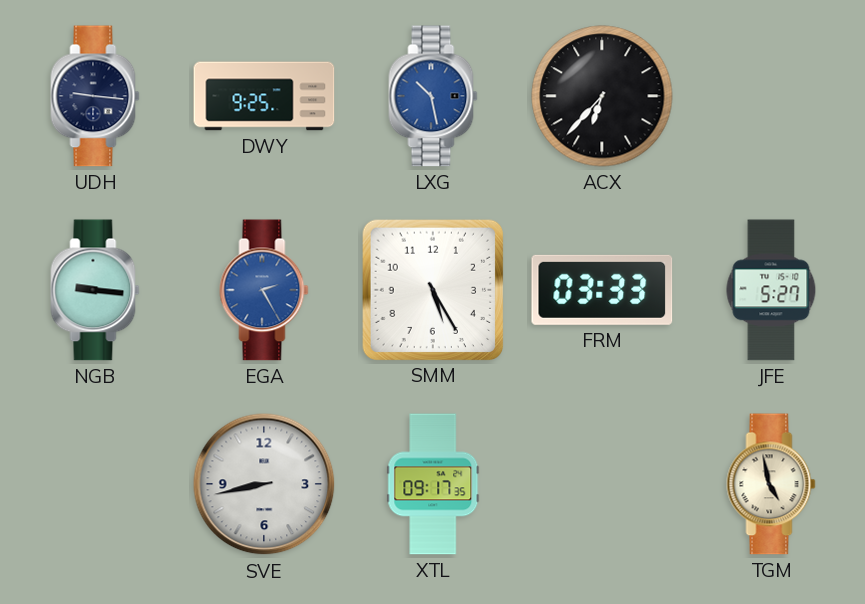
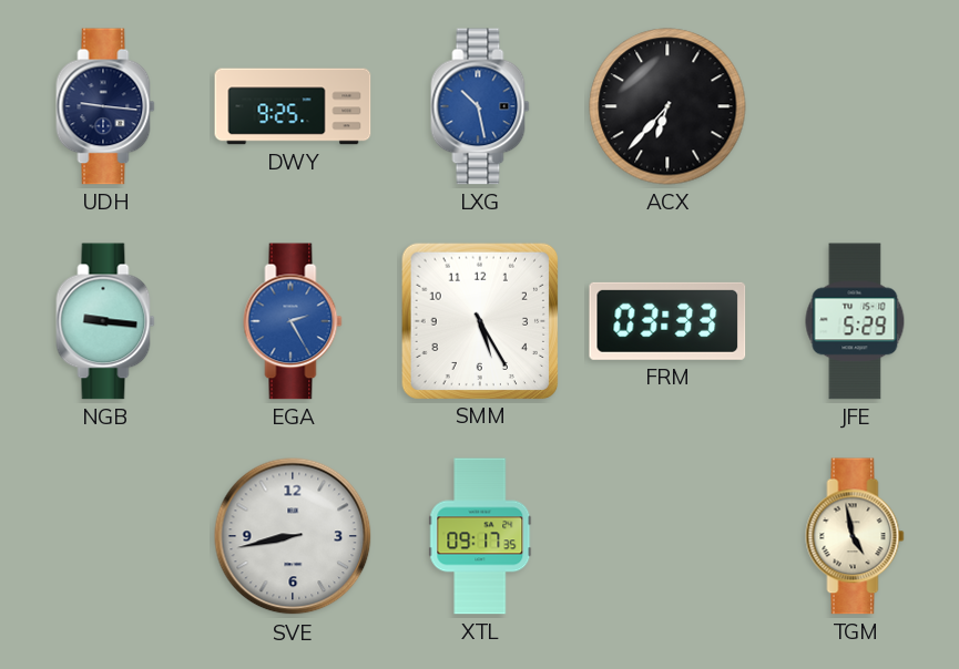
JFE: 5:27 -> 5:29 (855, 321)
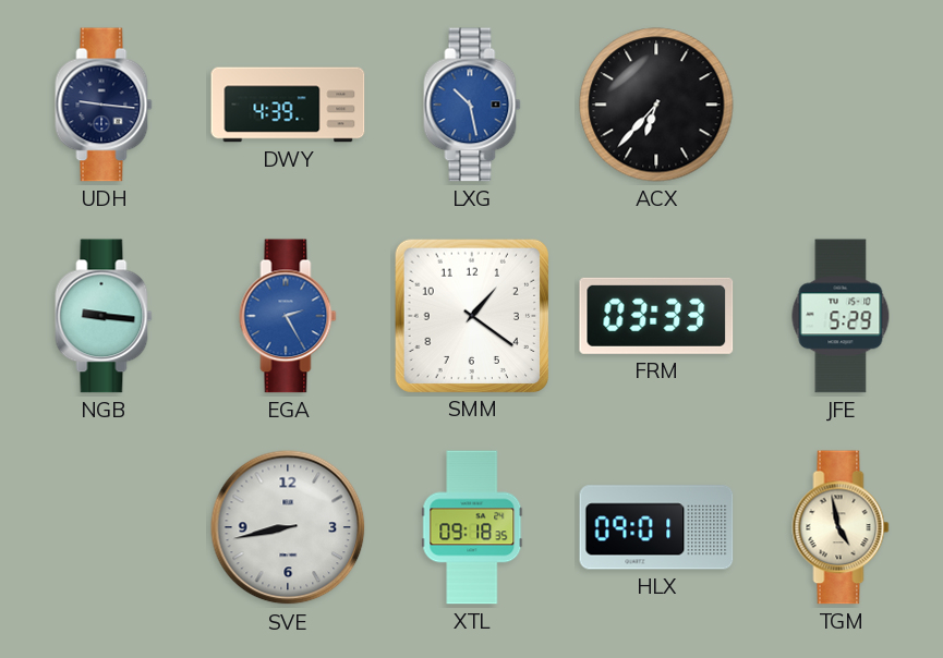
DWY: 9:25 -> 4:39 (288, 105)
SMM: 5:25 -> 1:21 (471, 315)
XTL: 09:17 -> 09:18 (472, 527)
HLX: none -> 09:01 (656, 527)
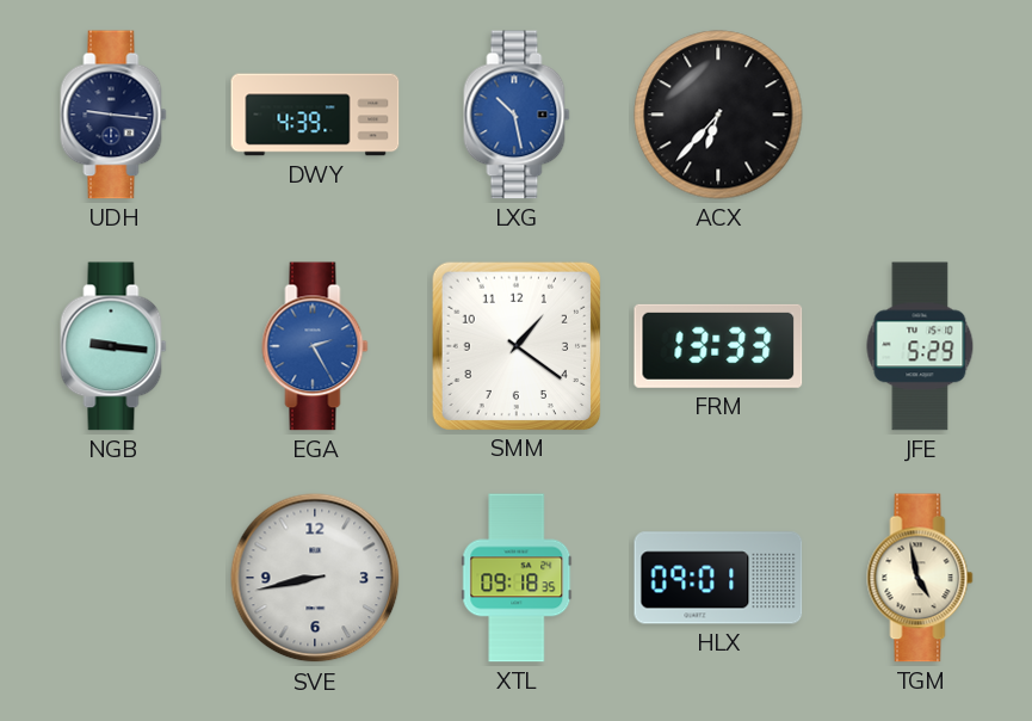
FRM: 03:33 -> 13:33 (718, 346)
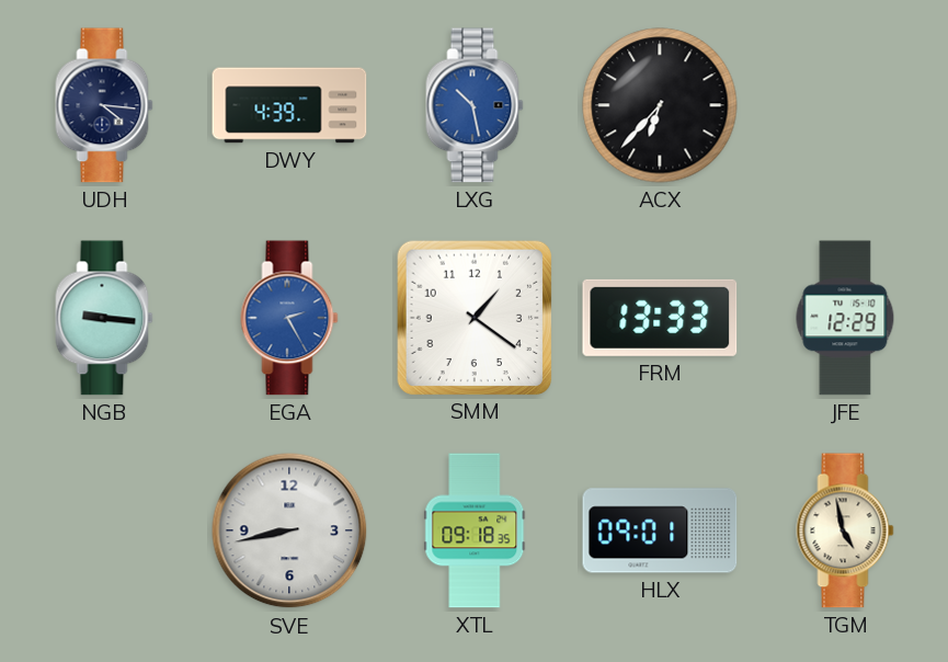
UDH: 9:16 -> 4:16 (104, 105)
JFE: 5:29 -> 12:29 (845, 318)
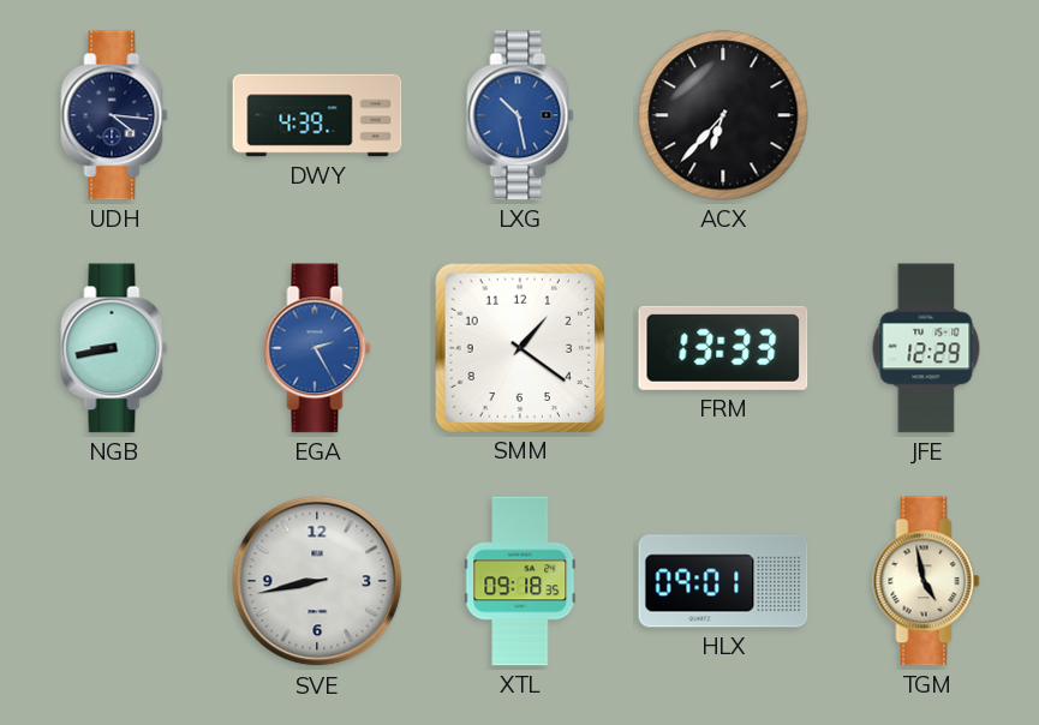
NGB: 9:16 -> 8:43 (114, 348)
